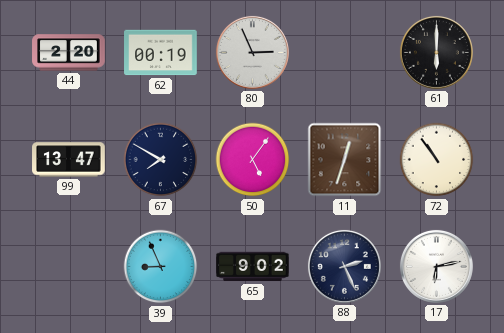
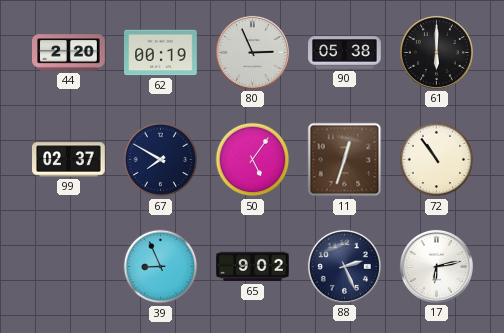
90: none -> 05:38 (345, 53)
99: 13:47 -> 02:37 (69, 160)
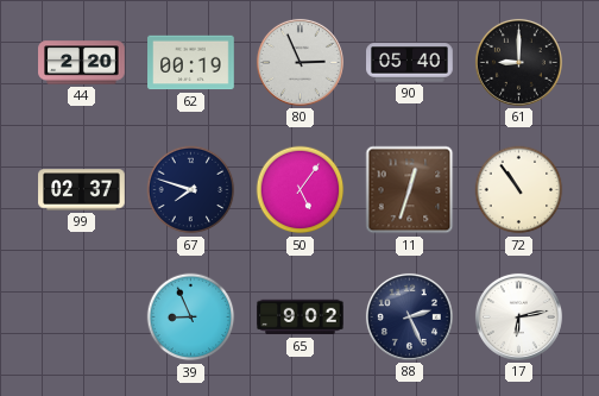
90: 05:38 -> 05:40 (410, 63)
61: 6:00 -> 9:00 (518, 62)
67: 7:50 -> 7:48 (191, 190)
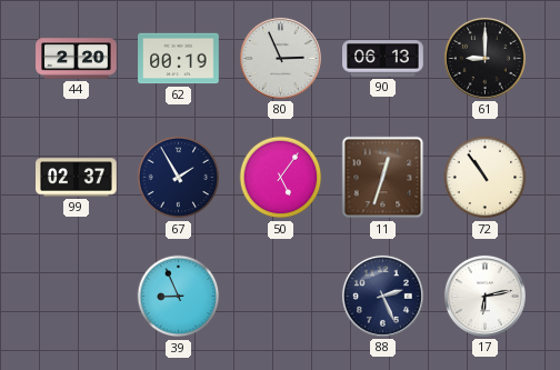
90: 05:40 -> 06:13 (383, 59)
67: 7:48 -> 1:55 (179, 178)
65: 9:02 -> none (301, 318)
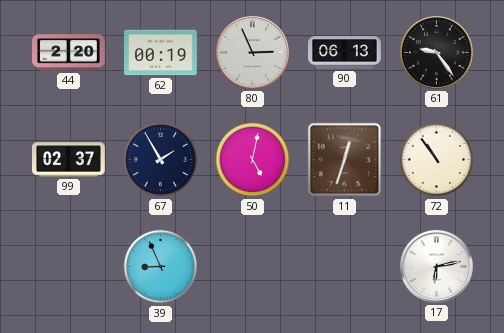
61: 9:00 -> 9:24 (436, 52)
50: 5:06 -> 5:02 (253, 160)
88: 2:26 -> none (382, 296)
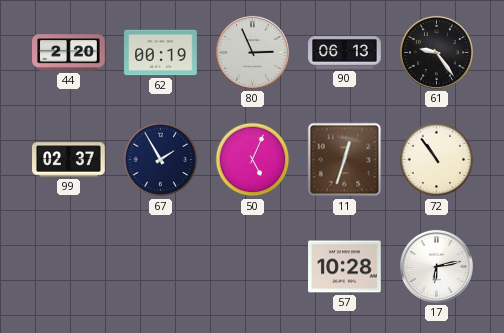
50: 5:02 -> 5:04 (253, 160)
39: 8:56 -> none (161, 267)
57: none -> 10:28 (345, 267)
